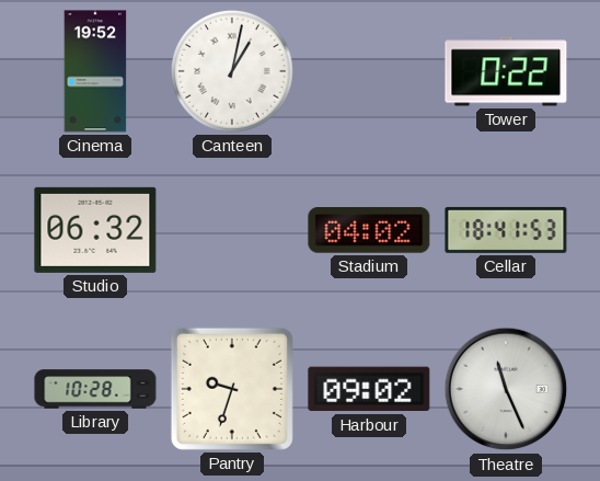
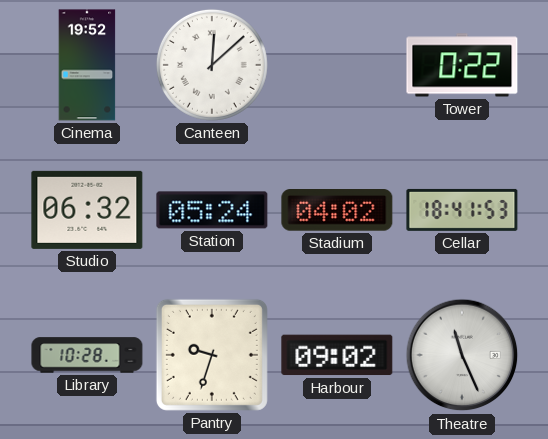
Canteen: 1:02 -> 12:08 (212, 65)
Station: none -> 05:24 (212, 210)
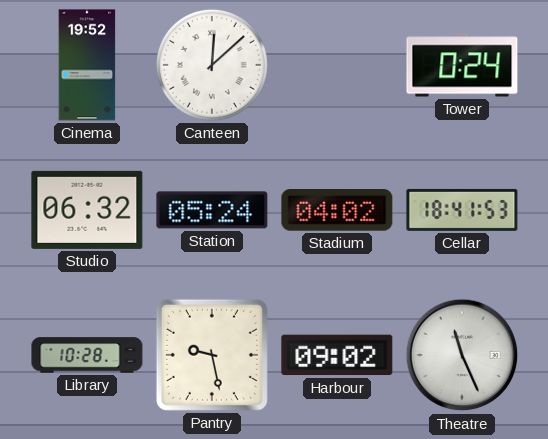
Tower: 0:22 -> 0:24 (462, 65)
Pantry: 9:33 -> 9:28 (212, 355)
